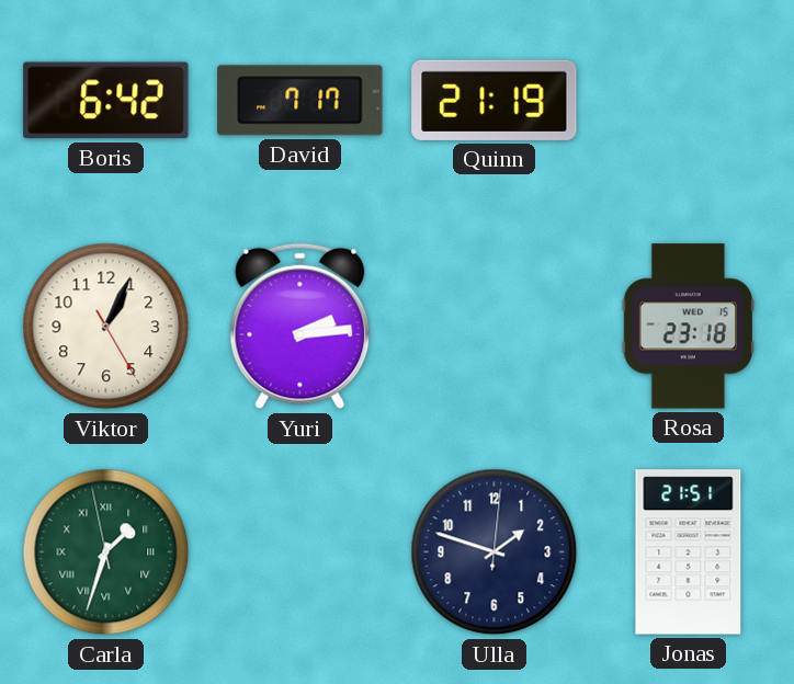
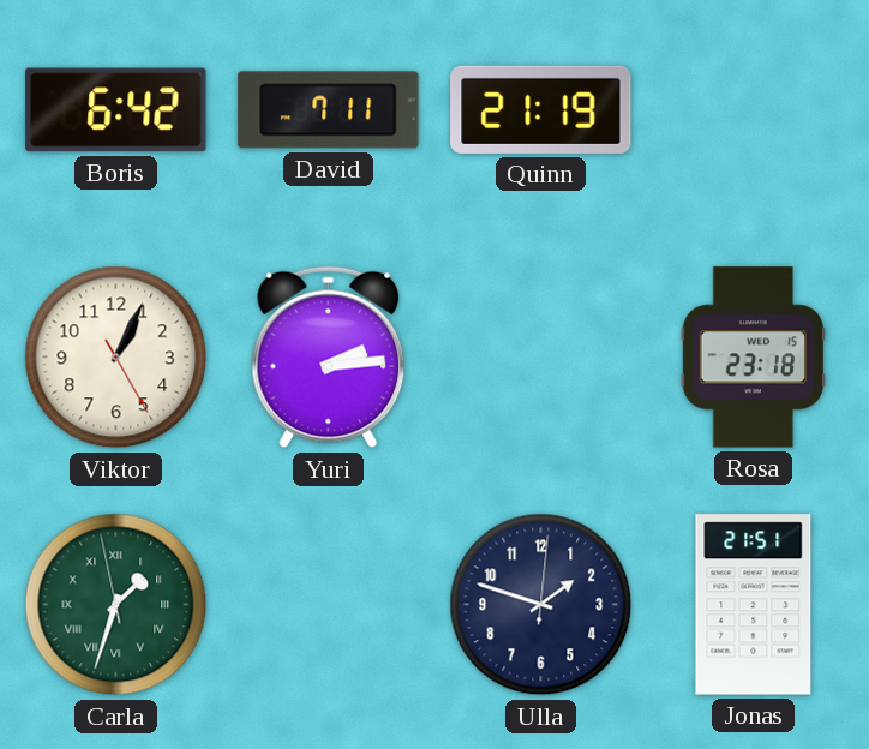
David: 7:17 -> 7:11 (329, 110)
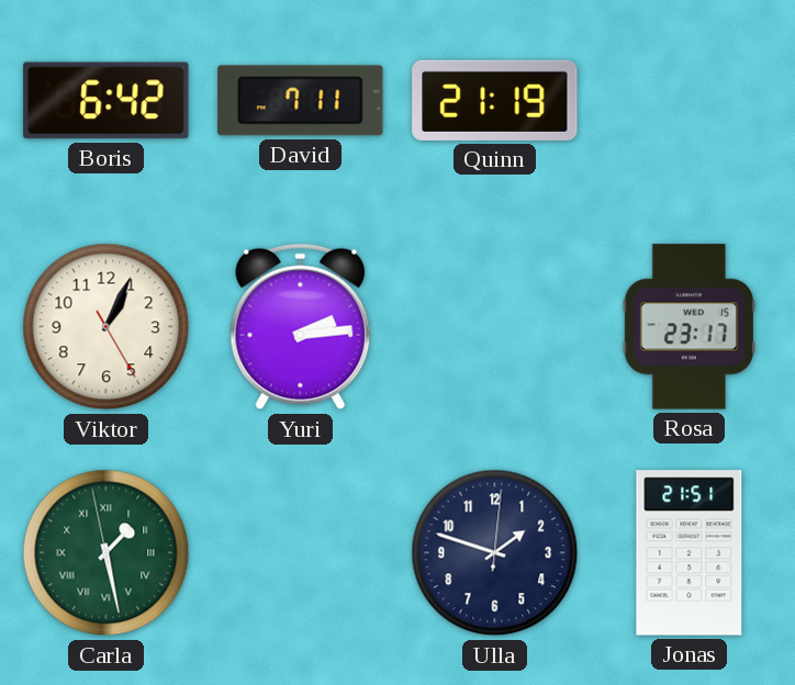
Rosa: 23:18 -> 23:17 (690, 327)
Carla: 1:32 -> 1:27 (107, 553)
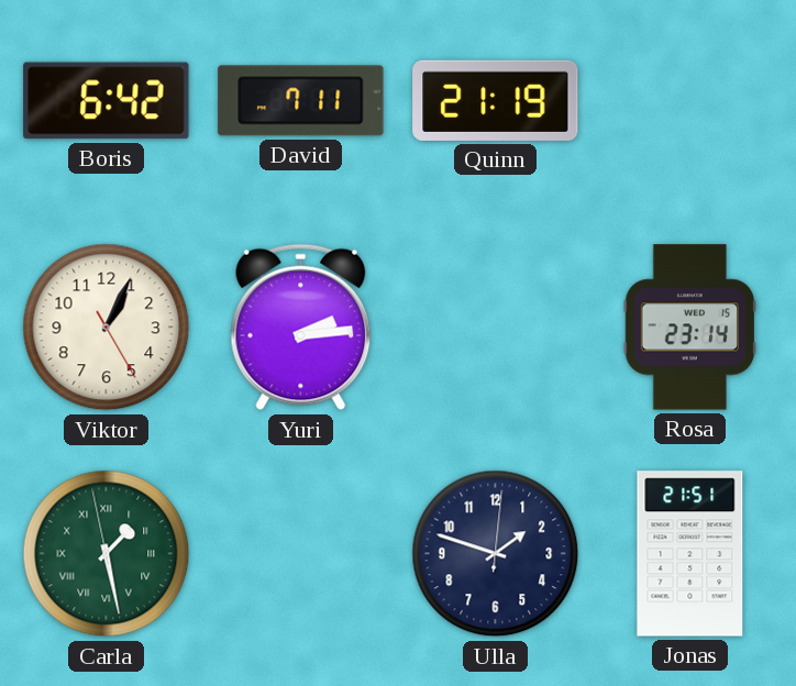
Rosa: 23:17 -> 23:14 (690, 328)
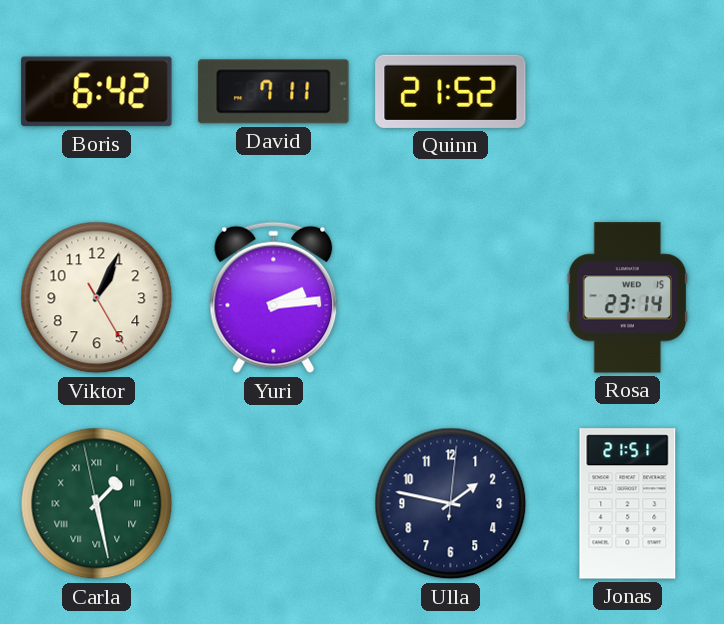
Quinn: 21:19 -> 21:52 (451, 91)
Ulla: 1:48 -> 1:47 (451, 504)
